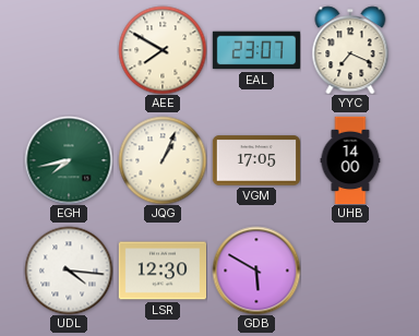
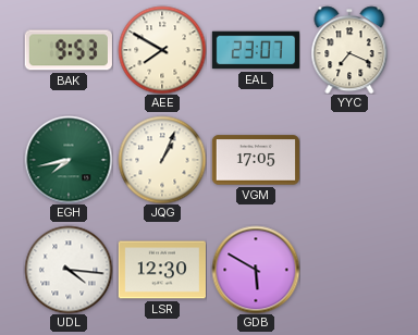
BAK: none -> 9:53 (69, 50)
UHB: 14:00 -> none (350, 160)
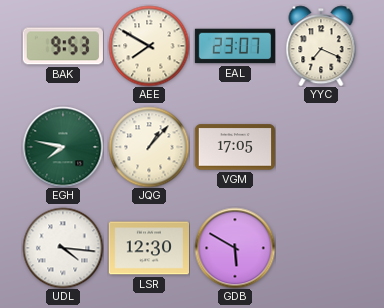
EGH: 7:43 -> 7:47 (63, 147)
JQG: 1:04 -> 1:07 (149, 147)
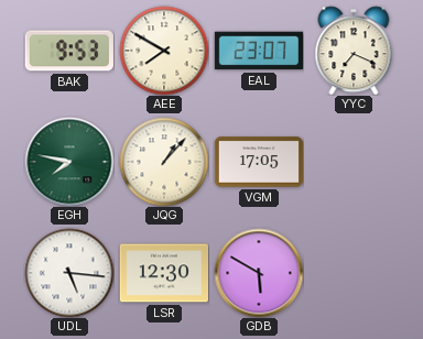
UDL: 4:16 -> 5:16 (69, 273)
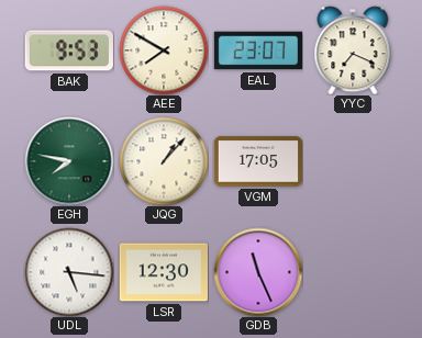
GDB: 5:50 -> 11:26 (258, 272)
